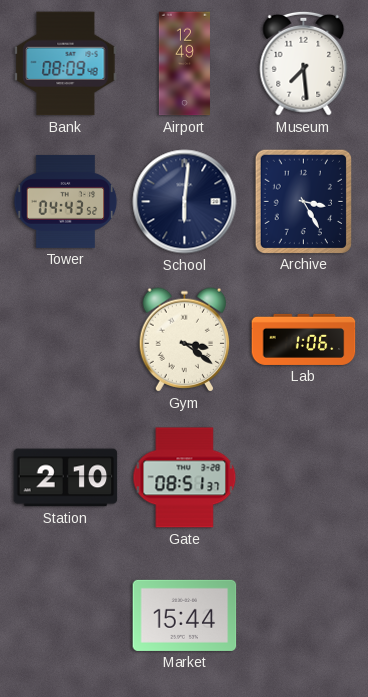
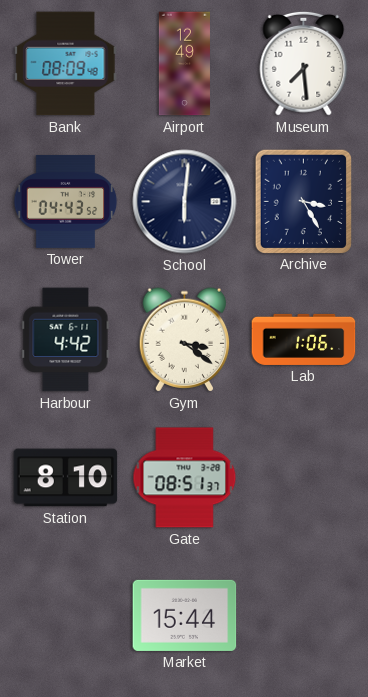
Harbour: none -> 4:42 (66, 340)
Station: 2:10 -> 8:10 (66, 478)
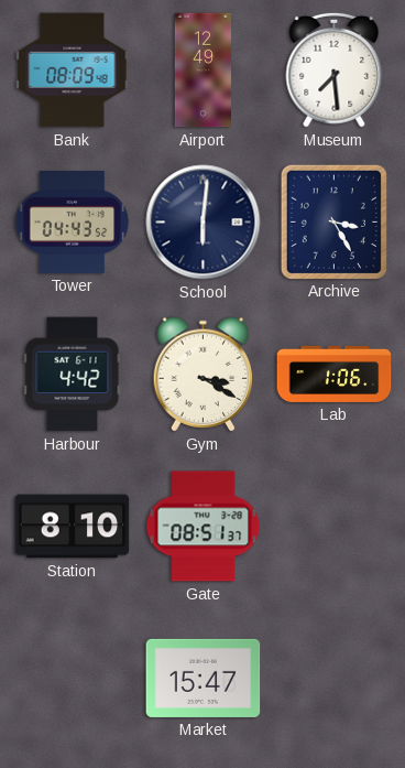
Gym: 3:21 -> 3:20 (204, 375)
Market: 15:44 -> 15:47 (204, 678)
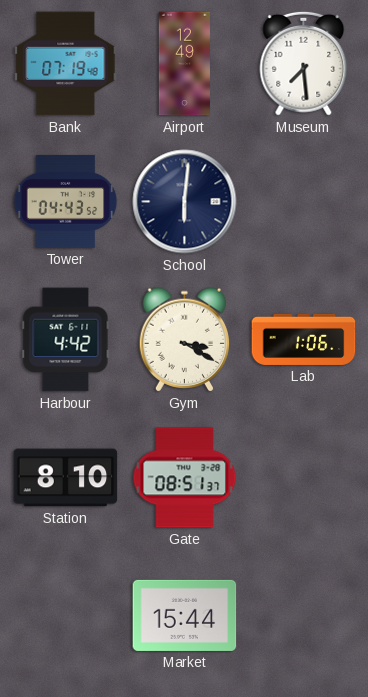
Bank: 08:09 -> 07:19 (66, 64)
Archive: 3:25 -> none (333, 221)
Market: 15:47 -> 15:44 (185, 615)
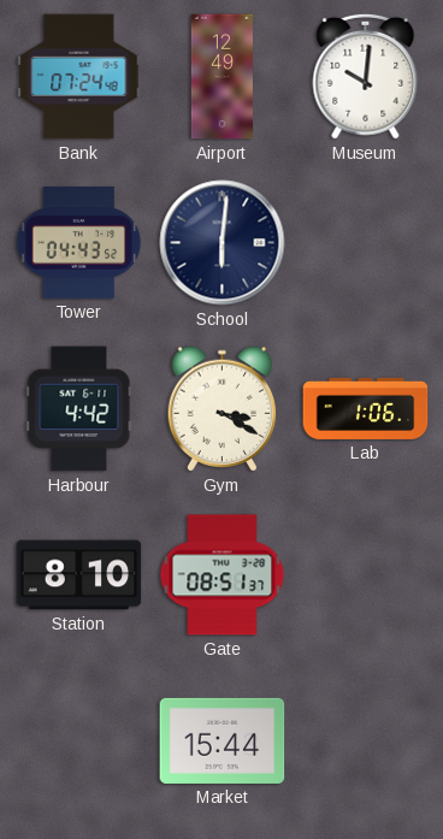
Bank: 07:19 -> 07:24 (79, 77)
Museum: 7:29 -> 10:01 (366, 76)
